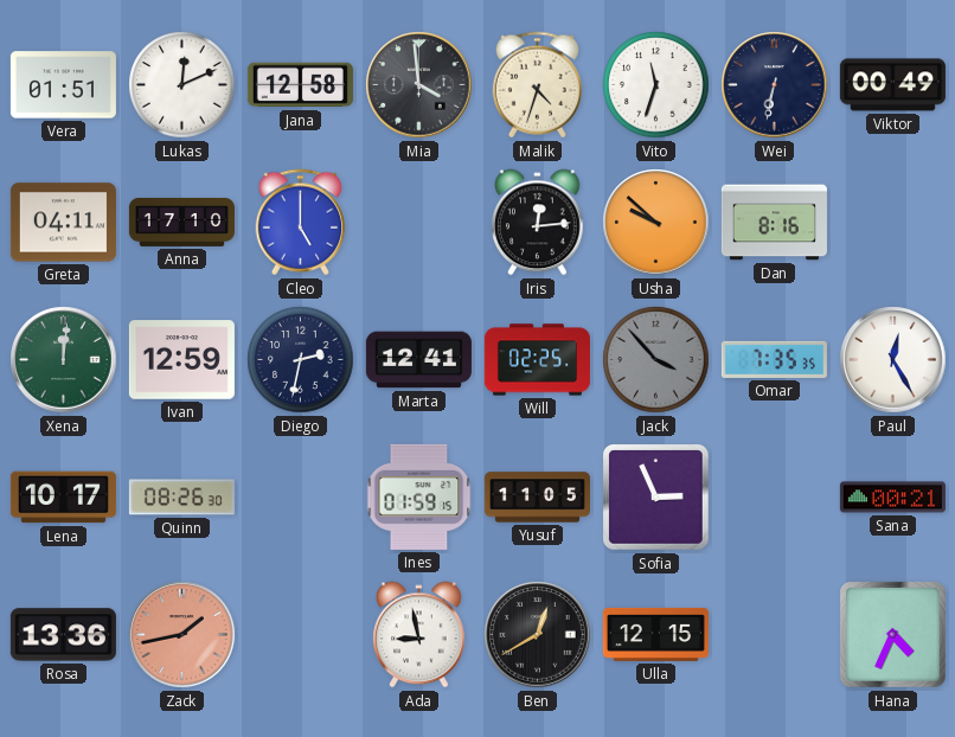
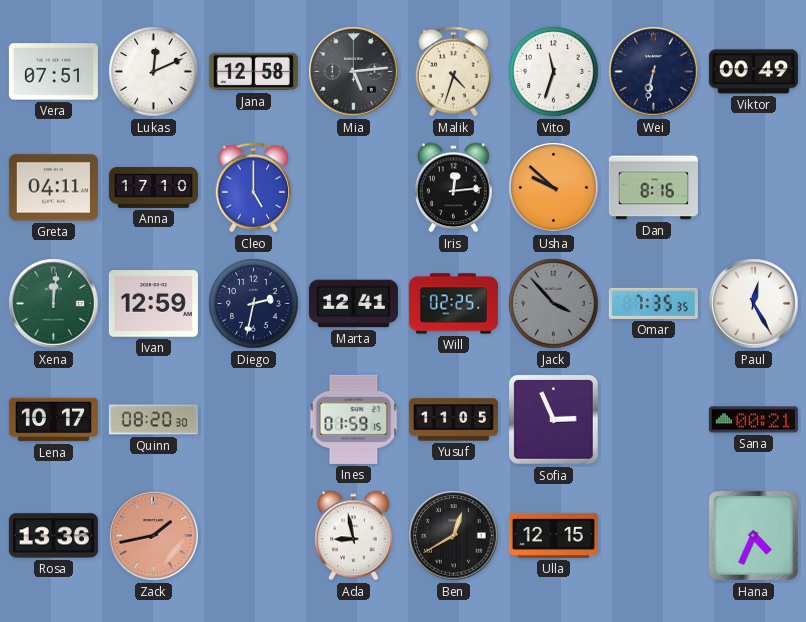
Vera: 01:51 -> 07:51 (53, 72)
Mia: 3:59 -> 5:14 (354, 72)
Quinn: 08:26 -> 08:20 (153, 420)
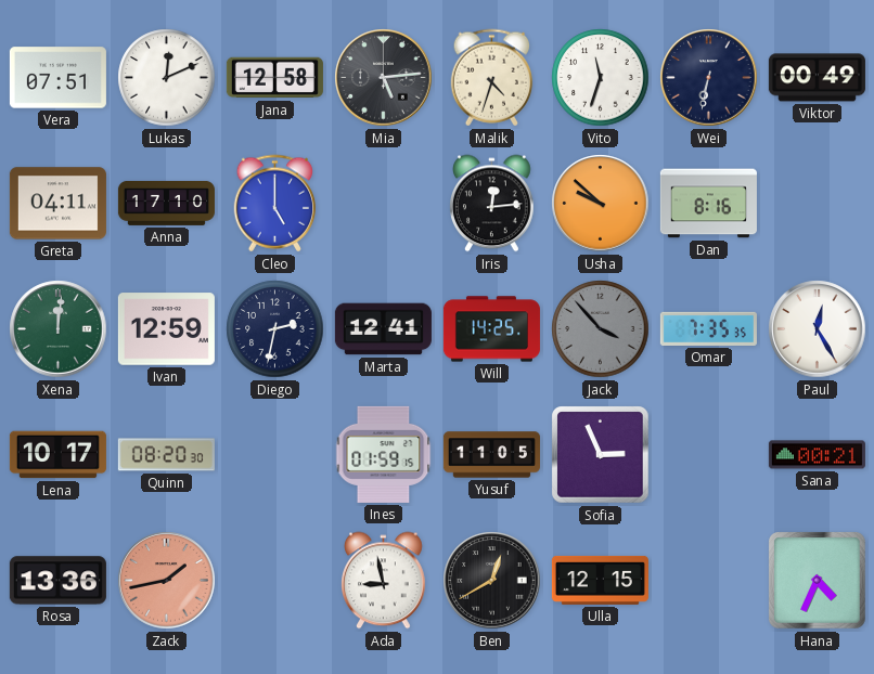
Will: 02:25 -> 14:25 (491, 329)
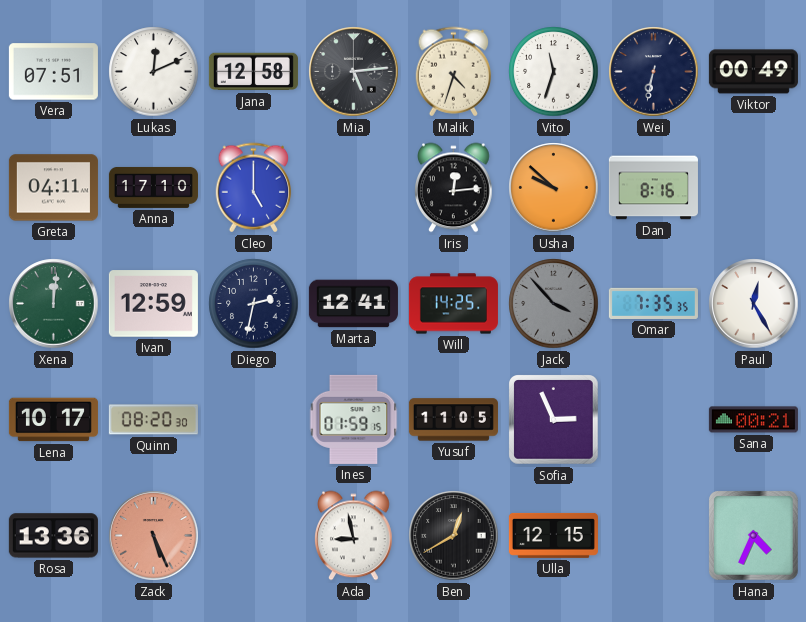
Zack: 1:43 -> 5:26 (154, 536)
